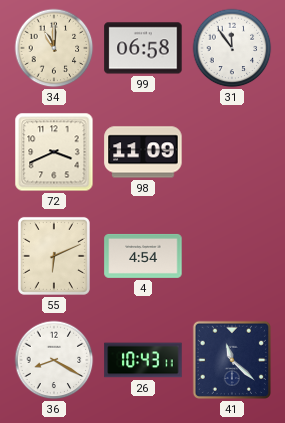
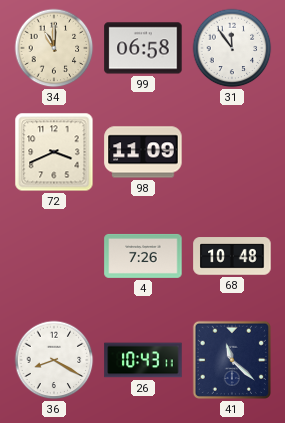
55: 6:11 -> none (54, 256)
4: 4:54 -> 7:26 (143, 256)
68: none -> 10:48 (232, 256)
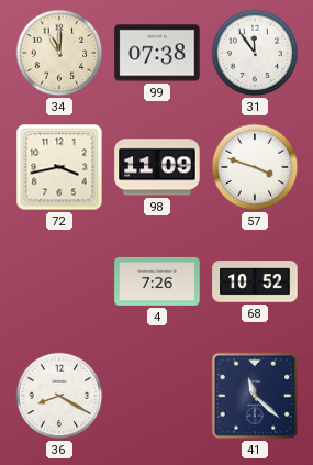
99: 06:58 -> 07:38 (157, 53)
72: 3:41 -> 3:43 (59, 167)
57: none -> 3:48 (255, 167)
68: 10:48 -> 10:52 (255, 281)
26: 10:43 -> none (143, 360)
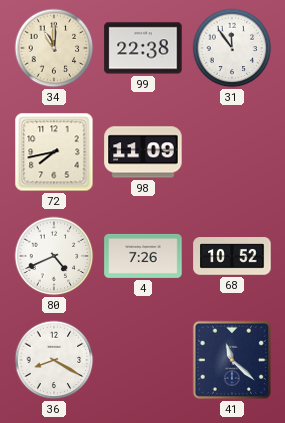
99: 07:38 -> 22:38 (143, 48)
72: 3:43 -> 7:43 (54, 152)
57: 3:48 -> none (255, 167)
80: none -> 4:41 (54, 256)
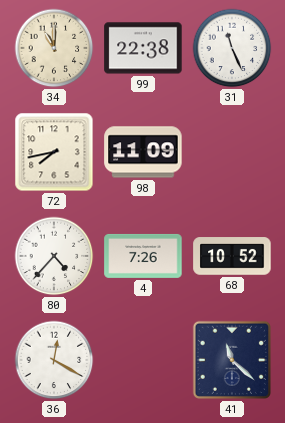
31: 11:54 -> 11:26 (232, 48)
80: 4:41 -> 4:37 (54, 256)
36: 8:20 -> 12:20 (54, 360)
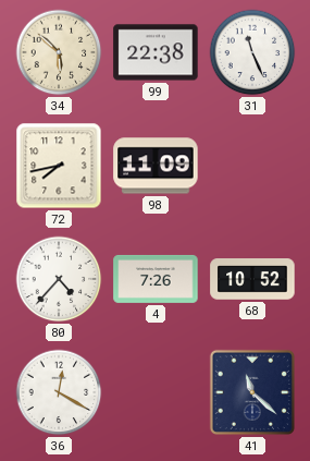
34: 11:00 -> 5:52 (59, 52)
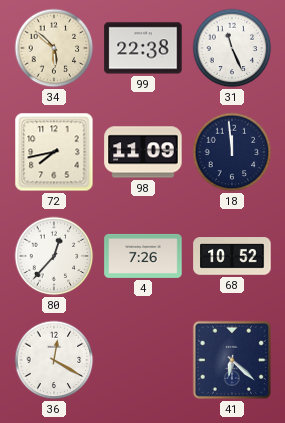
18: none -> 11:59 (232, 152)
80: 4:37 -> 12:37 (54, 256)
41: 11:22 -> 6:22 (232, 360)
